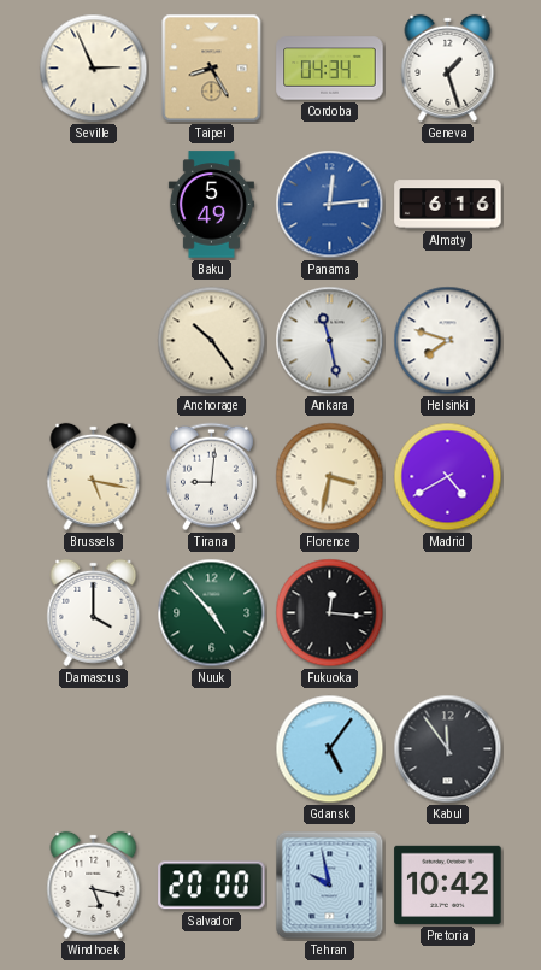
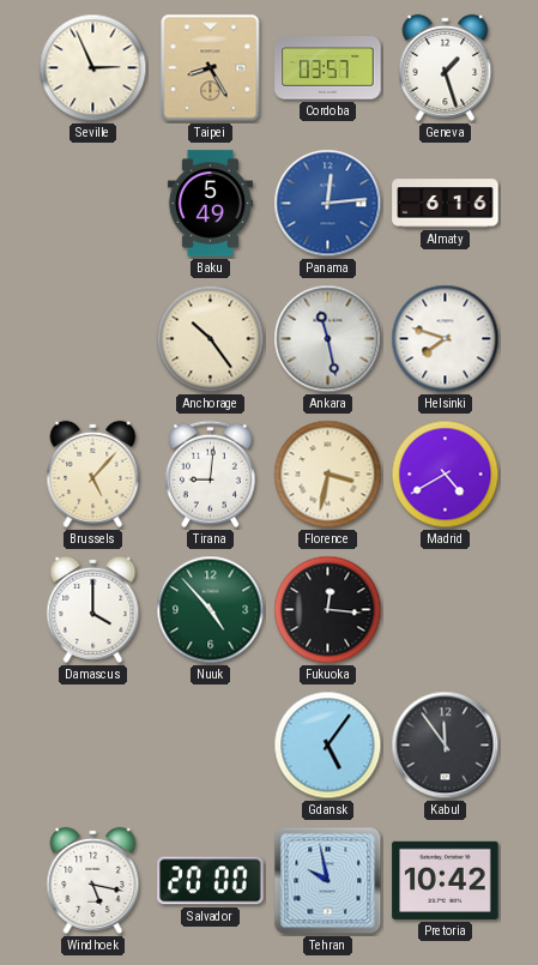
Cordoba: 04:34 -> 03:57 (328, 68)
Brussels: 5:17 -> 5:07 (93, 474)
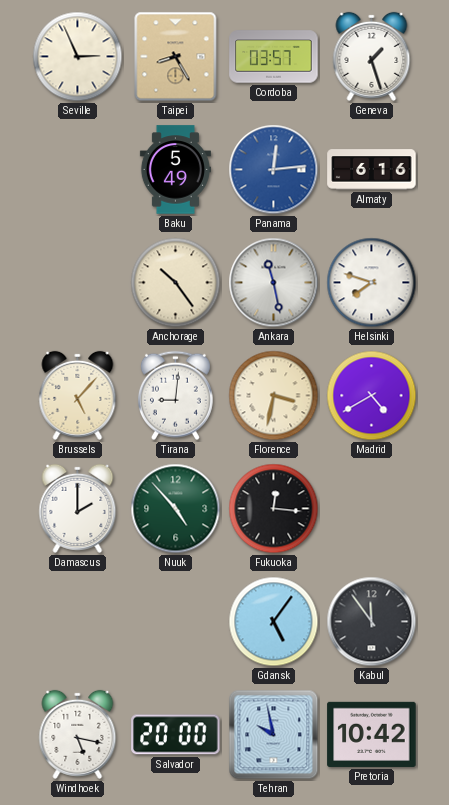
Damascus: 4:00 -> 2:00 (78, 508)
